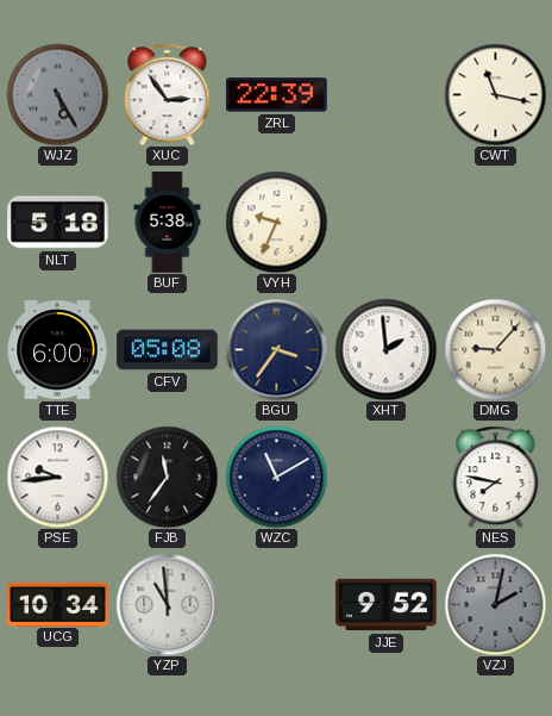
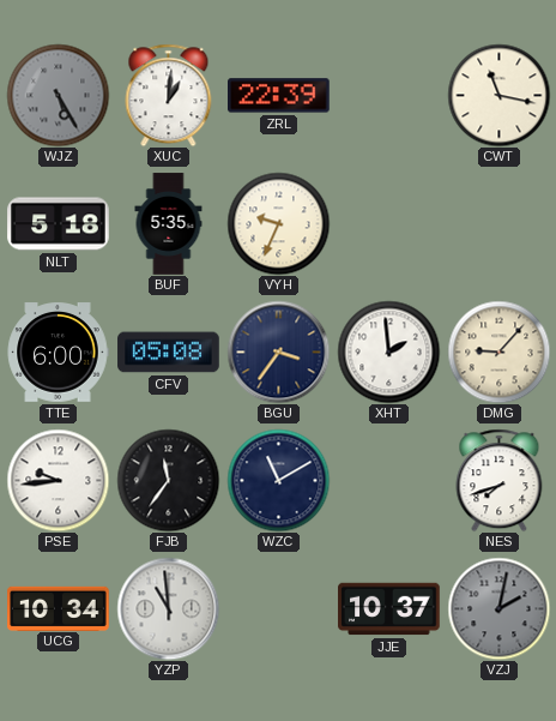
XUC: 2:54 -> 1:01 (169, 95)
BUF: 5:38 -> 5:35 (169, 224)
NES: 7:47 -> 7:42 (500, 480)
JJE: 9:52 -> 10:37 (389, 609)
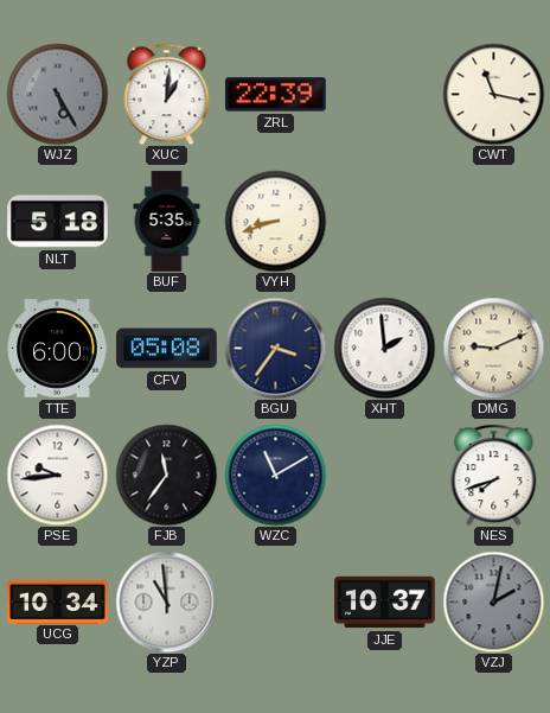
VYH: 9:34 -> 8:42 (275, 221)
DMG: 9:07 -> 9:11 (493, 348)
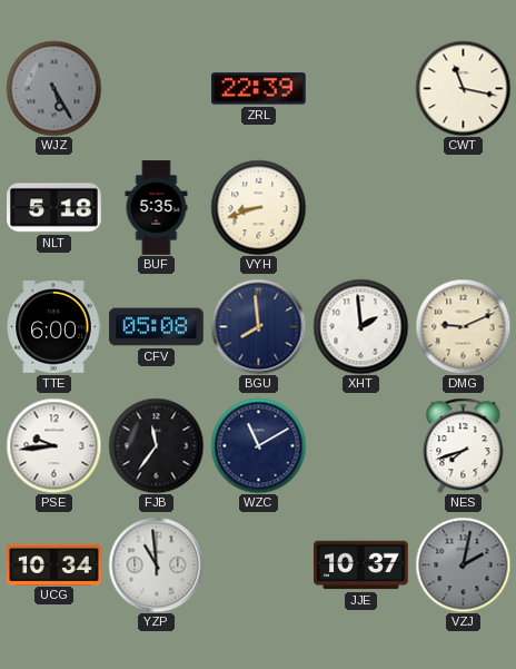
XUC: 1:01 -> none (167, 94)
BGU: 3:36 -> 7:59 (258, 326)
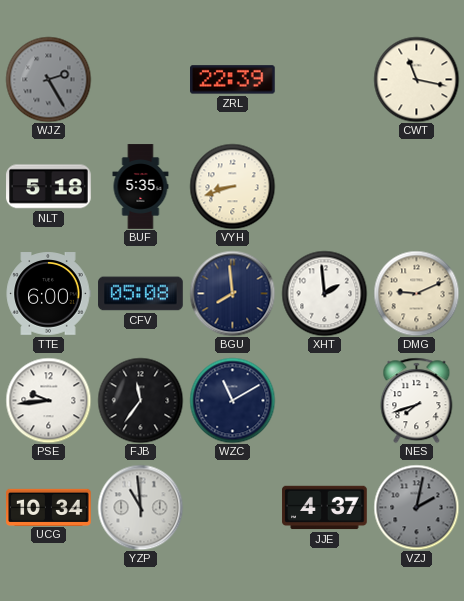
WJZ: 5:25 -> 2:25 (48, 79)
JJE: 10:37 -> 4:37 (325, 508)
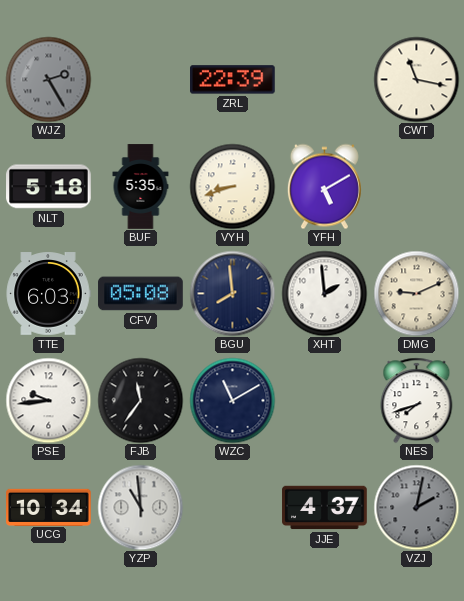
YFH: none -> 5:10 (324, 186)
TTE: 6:00 -> 6:03 (48, 294)
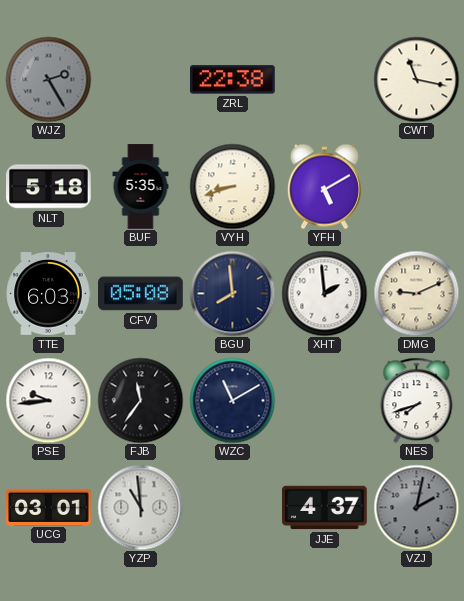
ZRL: 22:39 -> 22:38 (233, 80)
UCG: 10:34 -> 03:01 (49, 507)
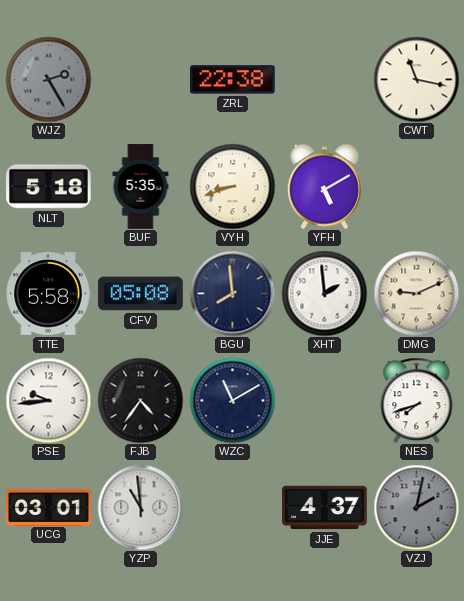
TTE: 6:03 -> 5:58 (48, 294)
FJB: 11:36 -> 4:36 (140, 400)
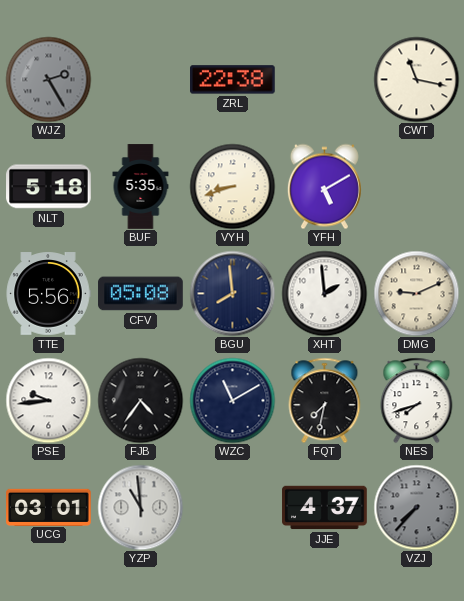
TTE: 5:58 -> 5:56 (48, 294)
FQT: none -> 7:32 (325, 400)
VZJ: 2:02 -> 7:37 (416, 507)
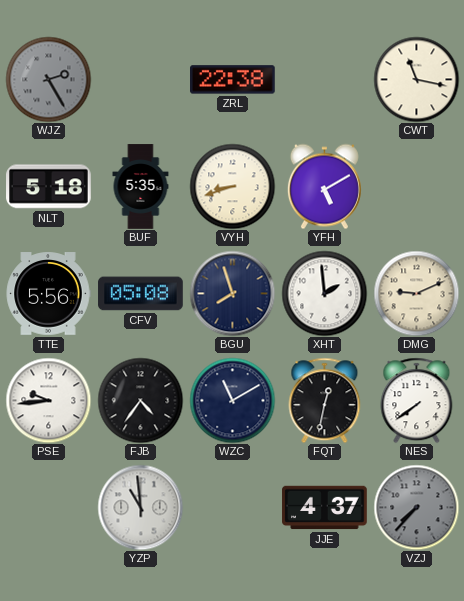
BGU: 7:59 -> 7:57 (232, 293)
FQT: 7:32 -> 12:32 (325, 400)
NES: 7:42 -> 7:39 (417, 400)
UCG: 03:01 -> none (49, 507)
